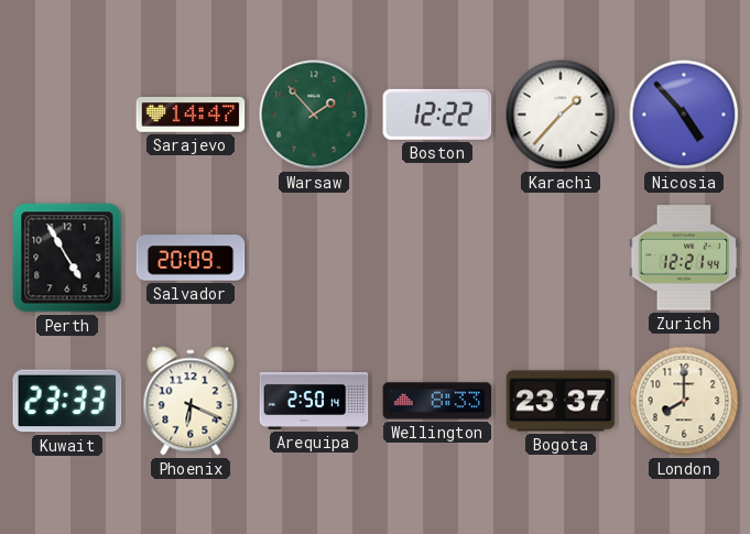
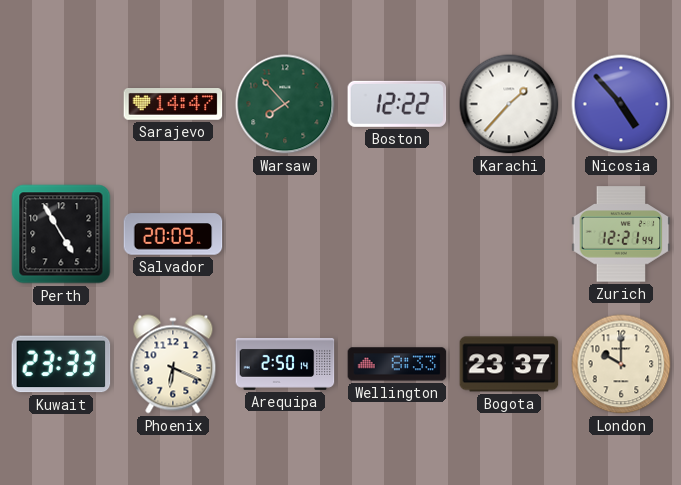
Warsaw: 1:53 -> 7:53 (285, 104)
London: 8:00 -> 10:00 (621, 364)
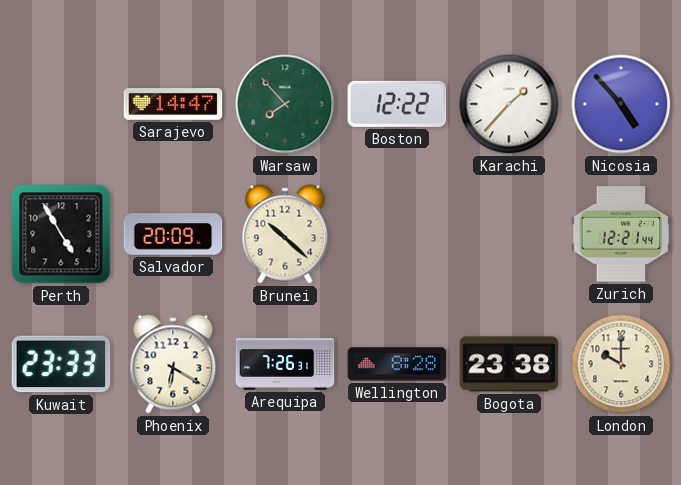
Brunei: none -> 10:22 (285, 234)
Phoenix: 6:19 -> 6:20 (173, 364)
Arequipa: 2:50 -> 7:26 (285, 364)
Wellington: 8:33 -> 8:28 (397, 364)
Bogota: 23:37 -> 23:38 (509, 364)
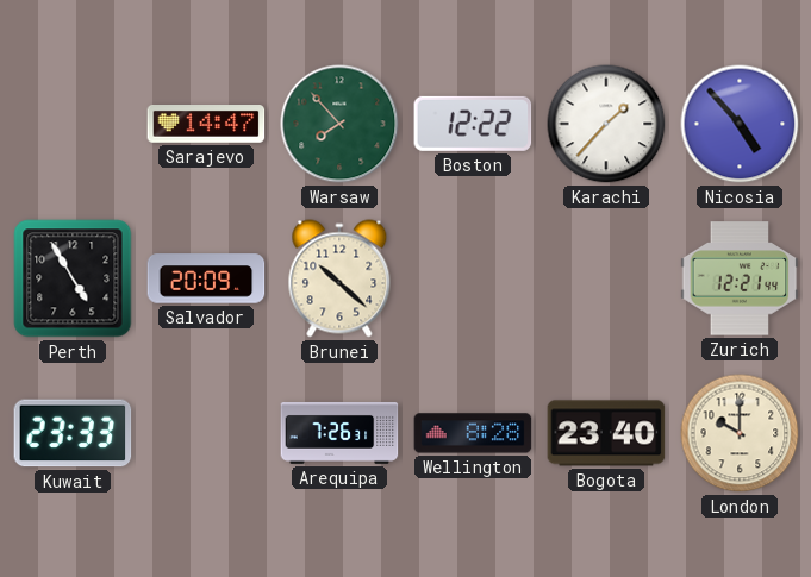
Phoenix: 6:20 -> none (173, 364)
Bogota: 23:38 -> 23:40 (606, 433)
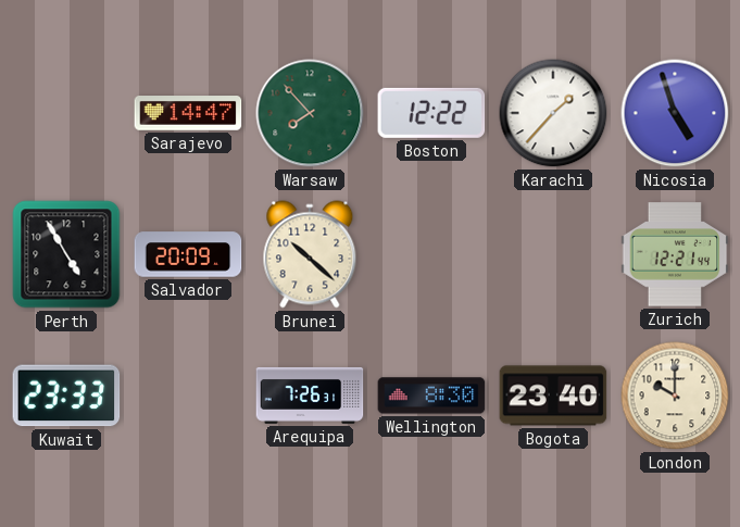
Nicosia: 4:53 -> 4:57 (675, 113)
Wellington: 8:28 -> 8:30 (431, 396)
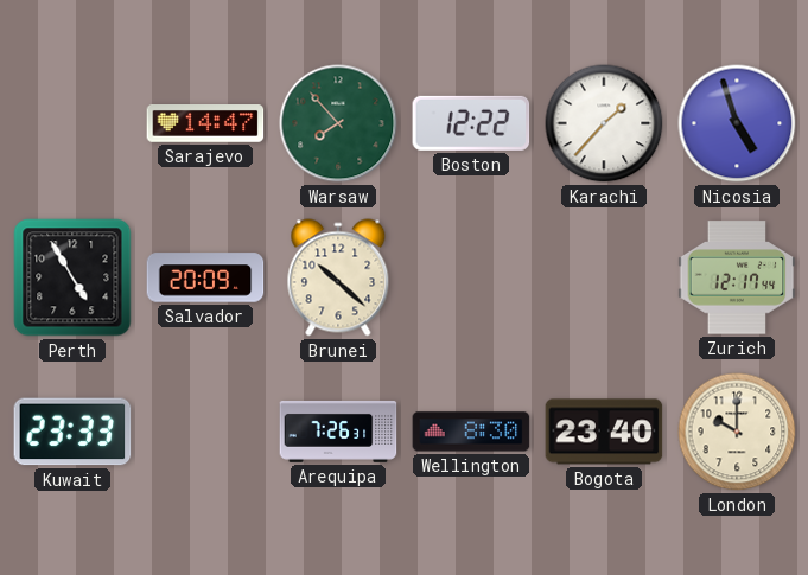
Zurich: 12:21 -> 12:17 (737, 277)
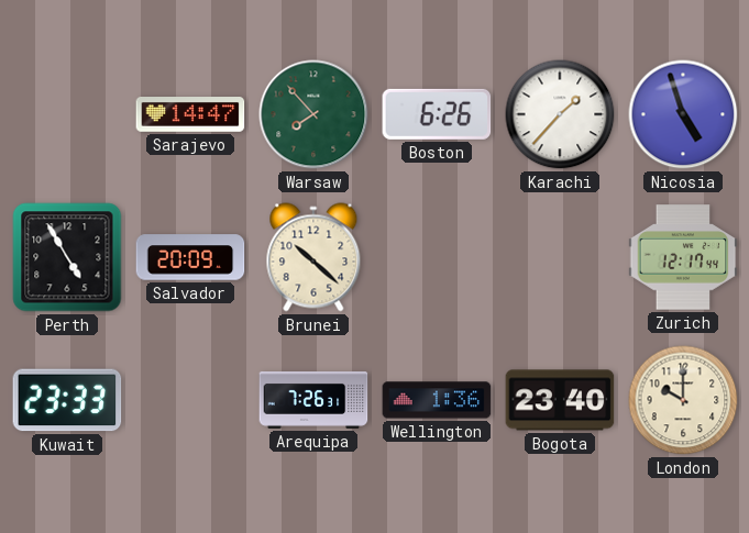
Boston: 12:22 -> 6:26 (437, 114)
Wellington: 8:30 -> 1:36 (437, 400)
